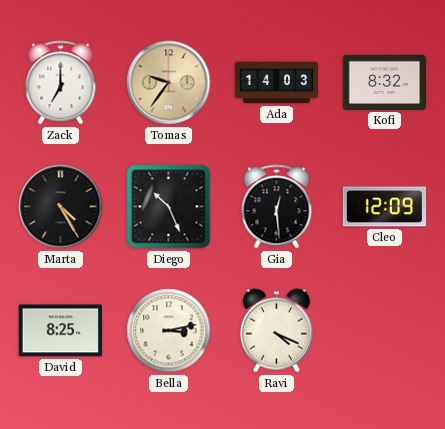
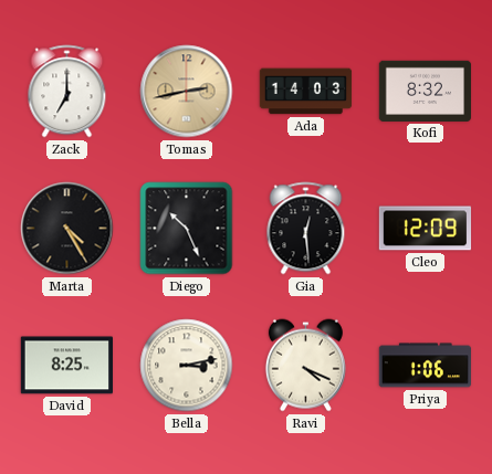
Tomas: 9:36 -> 2:43 (187, 92)
Priya: none -> 1:06 (425, 366)
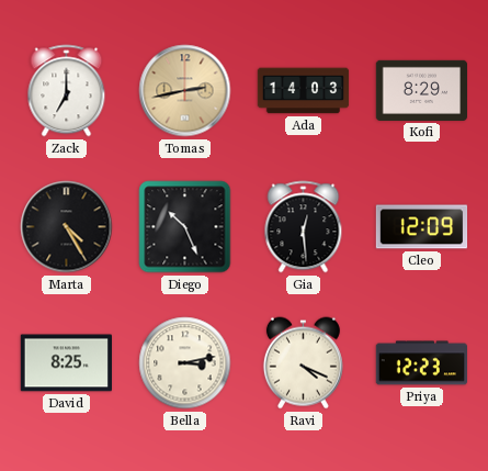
Kofi: 8:32 -> 8:29 (422, 90)
Priya: 1:06 -> 12:23 (421, 363)
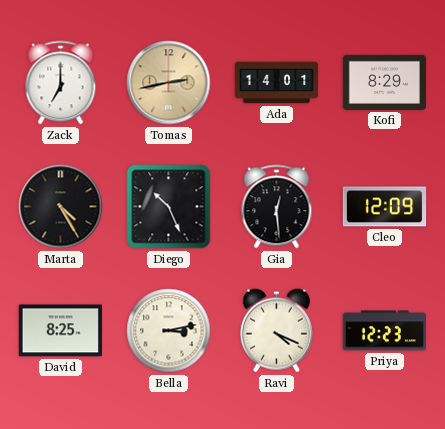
Ada: 14:03 -> 14:01 (277, 83)
